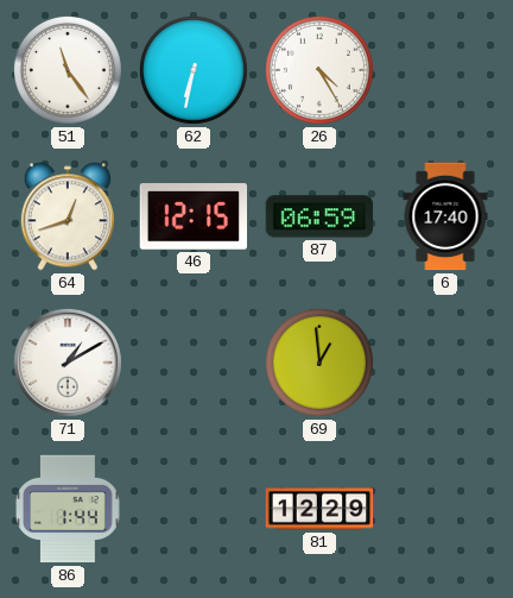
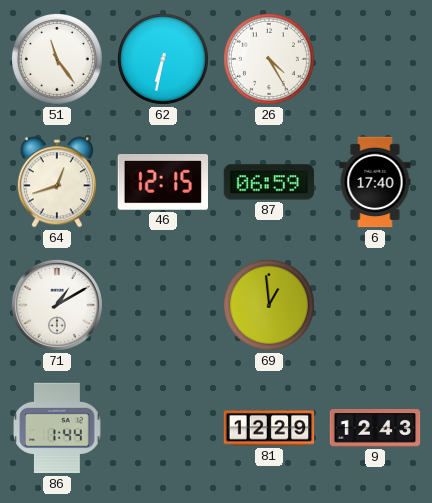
9: none -> 12:43 (375, 428)
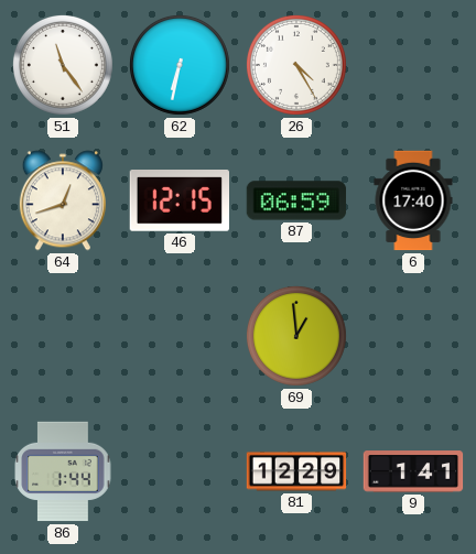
71: 1:10 -> none (57, 305)
9: 12:43 -> 1:41 (413, 471)
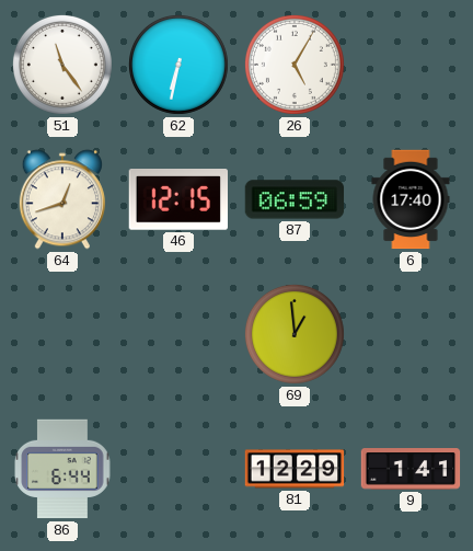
26: 4:25 -> 5:05 (295, 65)
86: 1:44 -> 6:44 (62, 469)
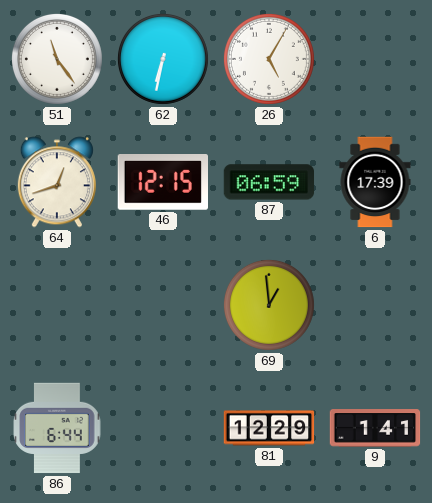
6: 17:40 -> 17:39 (375, 182)
